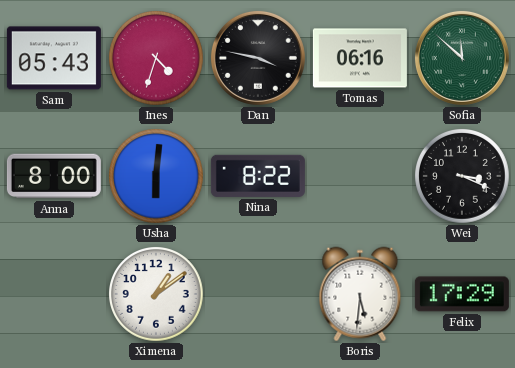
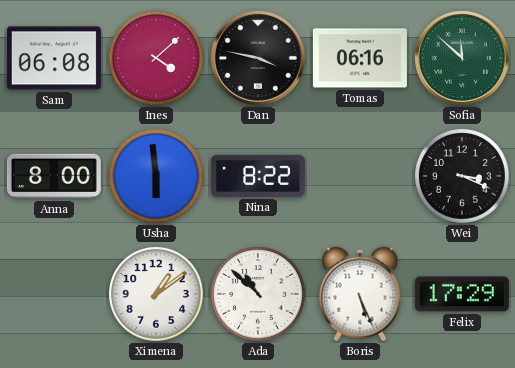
Sam: 05:43 -> 06:08 (54, 58)
Ines: 4:33 -> 4:08 (157, 59)
Usha: 6:01 -> 5:59 (157, 177)
Ada: none -> 10:52 (259, 295)
Boris: 5:31 -> 5:26 (360, 294)
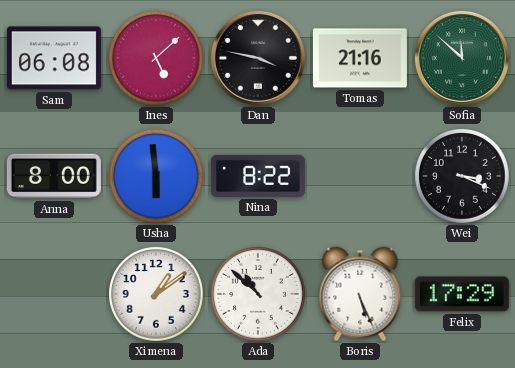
Ines: 4:08 -> 5:08 (157, 59)
Tomas: 06:16 -> 21:16 (360, 58)
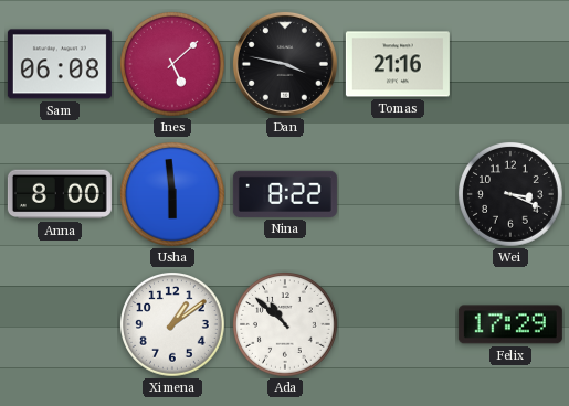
Sofia: 11:52 -> none (462, 58)
Boris: 5:26 -> none (360, 294)
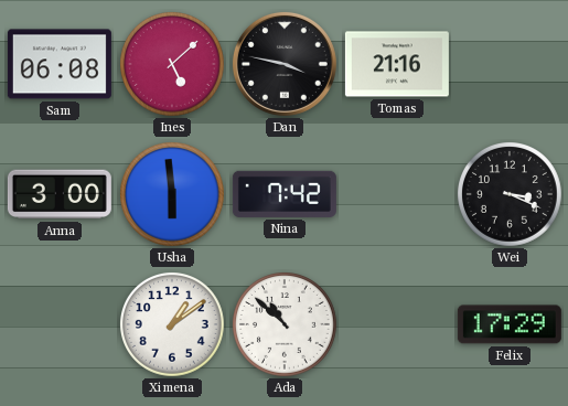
Anna: 8:00 -> 3:00 (60, 194)
Nina: 8:22 -> 7:42 (285, 194)
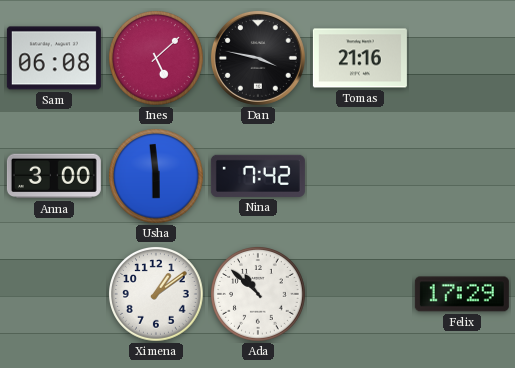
Wei: 3:19 -> none (511, 195)
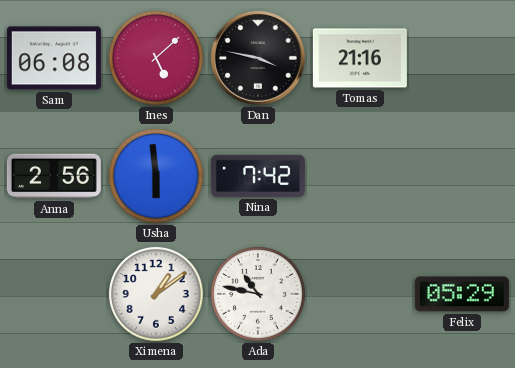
Anna: 3:00 -> 2:56 (54, 176)
Ada: 10:52 -> 10:47 (259, 295)
Felix: 17:29 -> 05:29 (462, 294)
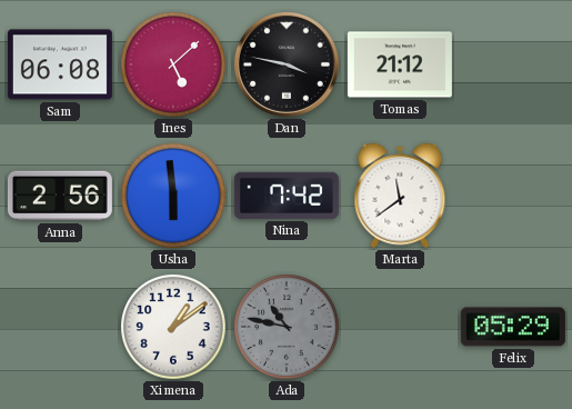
Tomas: 21:16 -> 21:12 (400, 64)
Marta: none -> 11:39 (400, 196)
Ada dial: white -> grey (288, 328)
